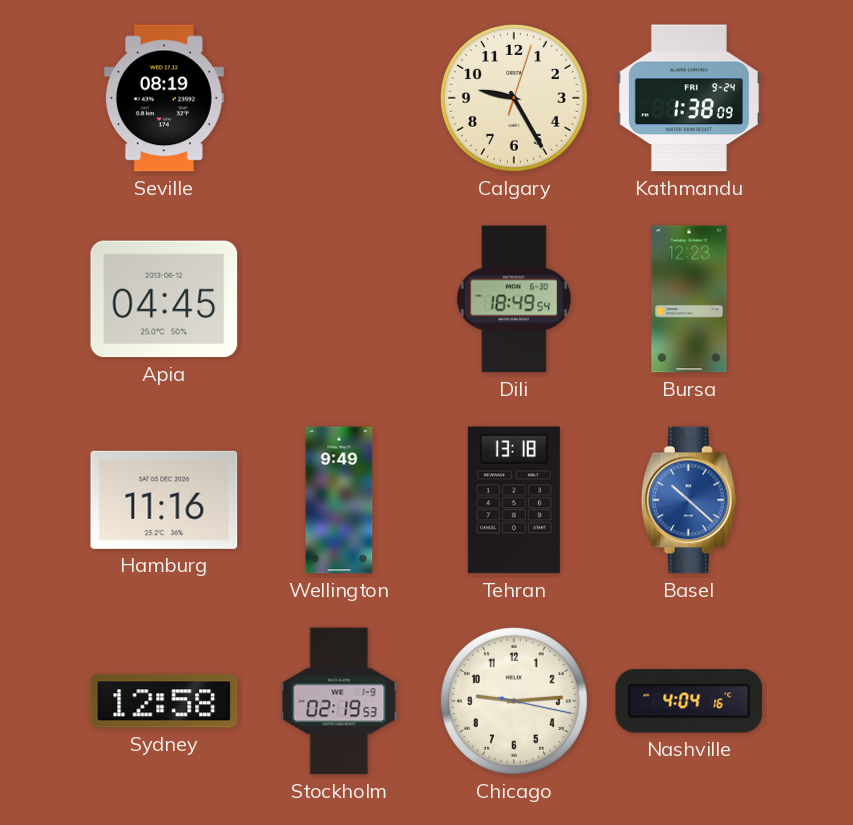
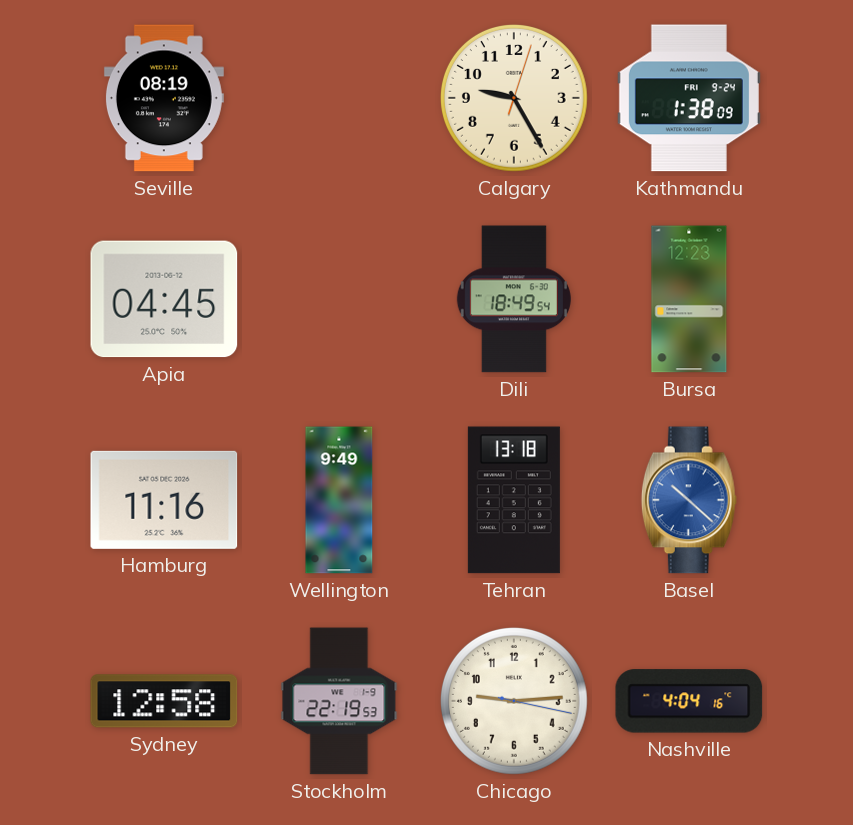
Stockholm: 02:19 -> 22:19 (339, 701)
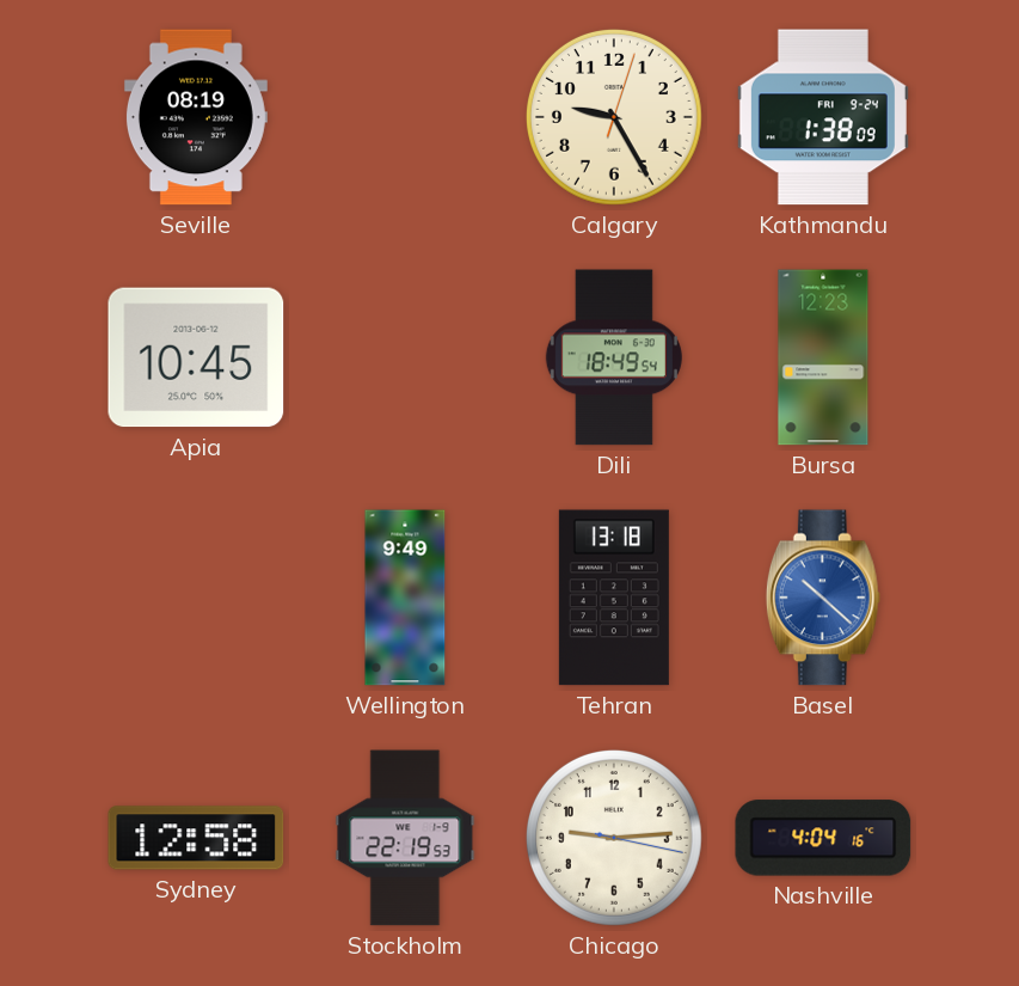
Apia: 04:45 -> 10:45 (196, 357)
Hamburg: 11:16 -> none (164, 500)
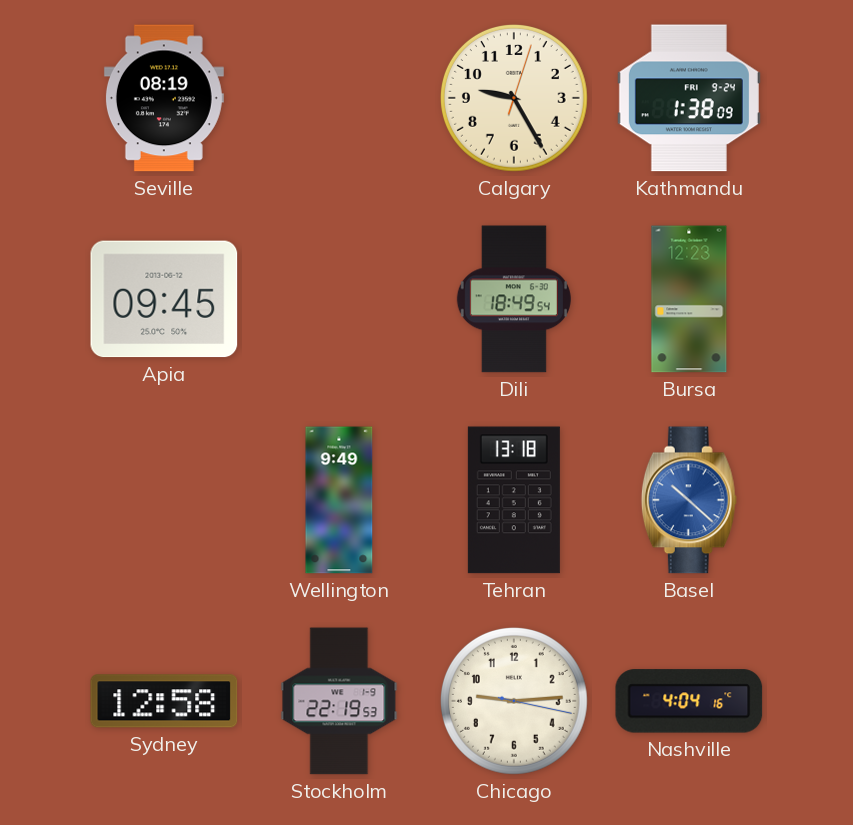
Apia: 10:45 -> 09:45 (164, 299)
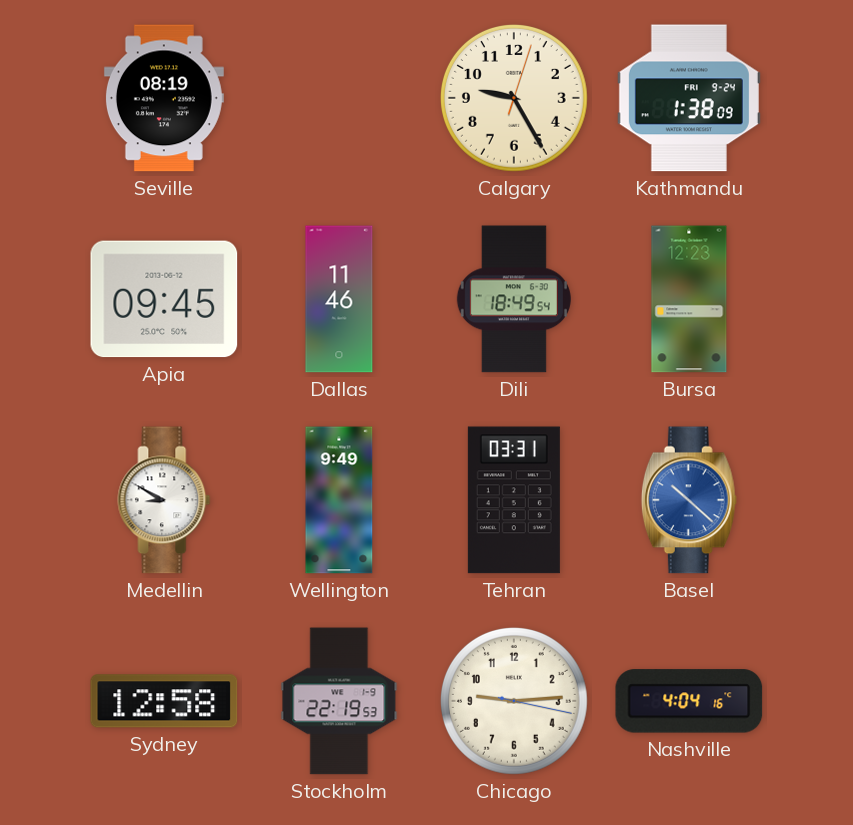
Dallas: none -> 11:46 (339, 299)
Medellin: none -> 8:50 (164, 500)
Tehran: 13:18 -> 03:31 (514, 500)
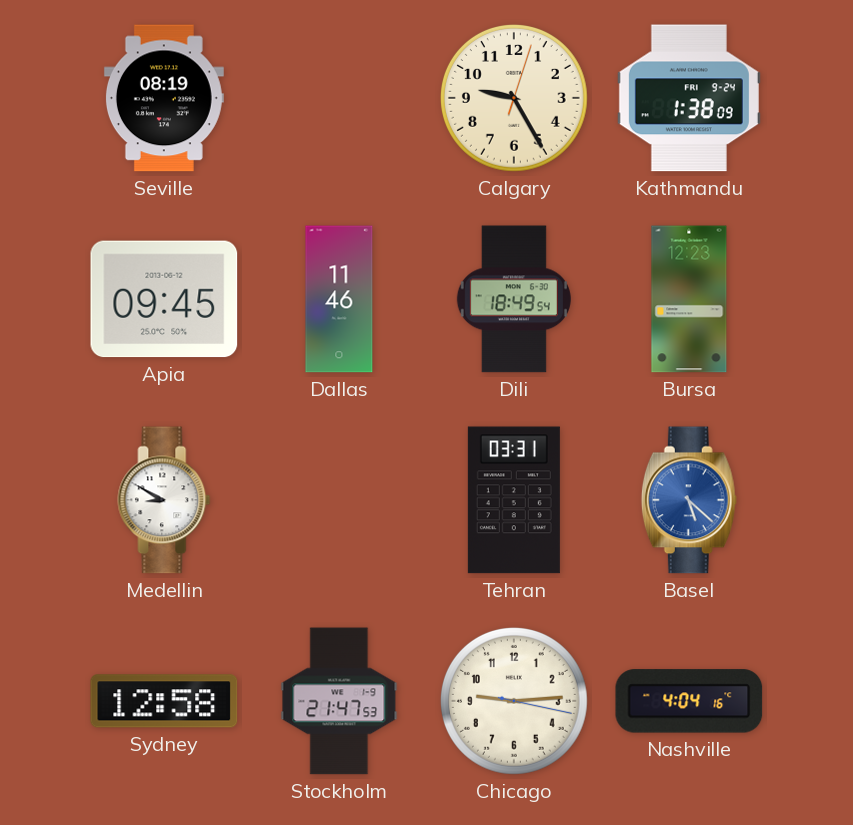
Wellington: 9:49 -> none (339, 500)
Basel: 10:22 -> 5:22 (689, 500)
Stockholm: 22:19 -> 21:47 (339, 701)
